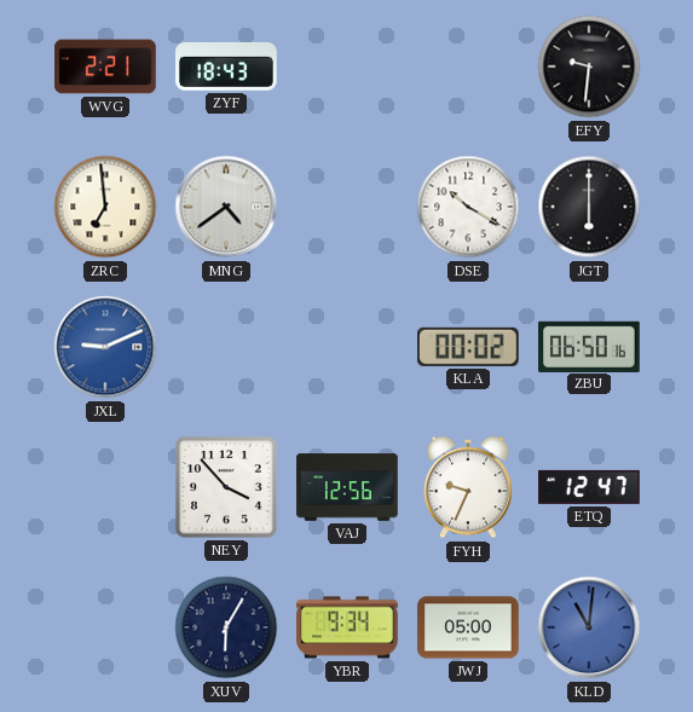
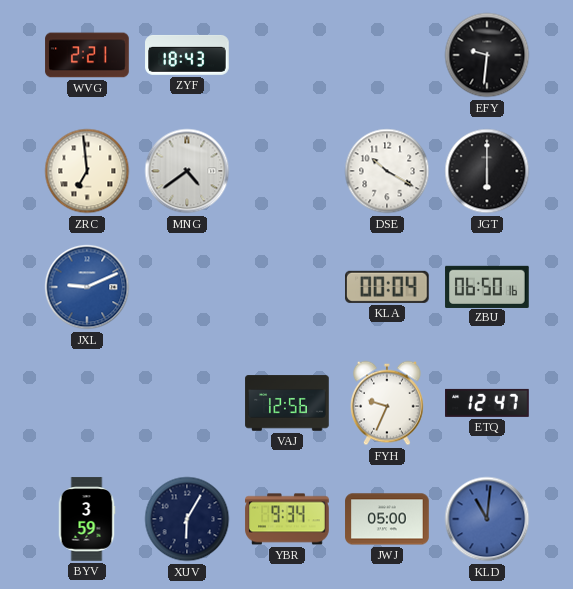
KLA: 00:02 -> 00:04 (388, 287)
NEY: 3:53 -> none (226, 487)
BYV: none -> 3:59 (87, 519)
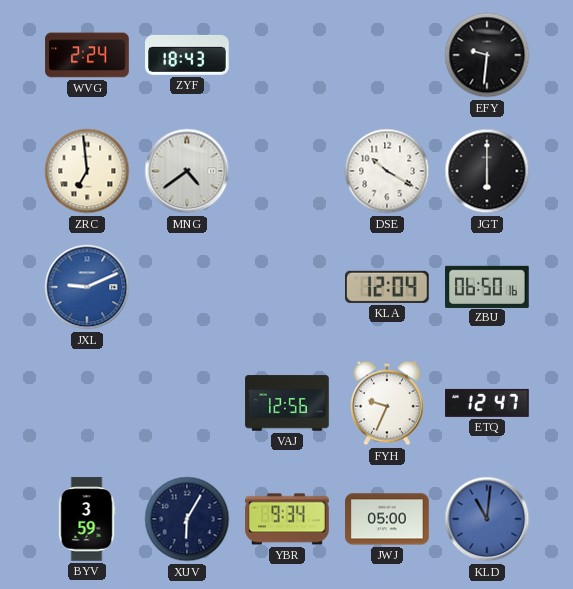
WVG: 2:21 -> 2:24 (87, 55)
KLA: 00:04 -> 12:04 (388, 287)
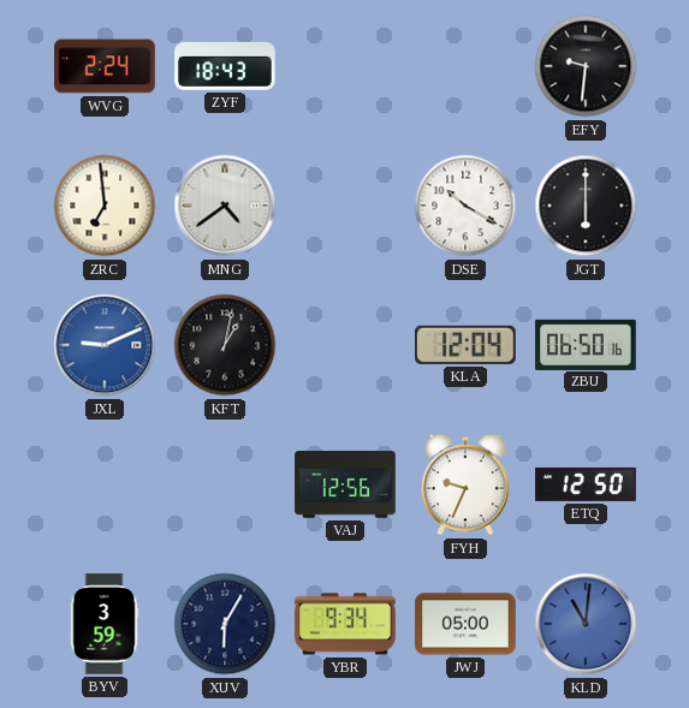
KFT: none -> 1:02 (225, 345)
ETQ: 12:47 -> 12:50 (586, 484)
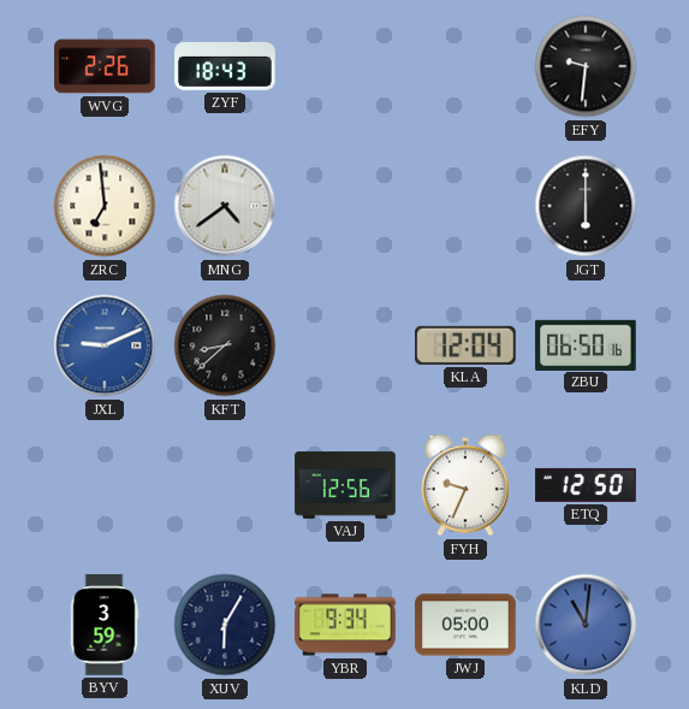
WVG: 2:24 -> 2:26 (105, 66)
DSE: 10:20 -> none (465, 206)
KFT: 1:02 -> 8:38 (225, 345)
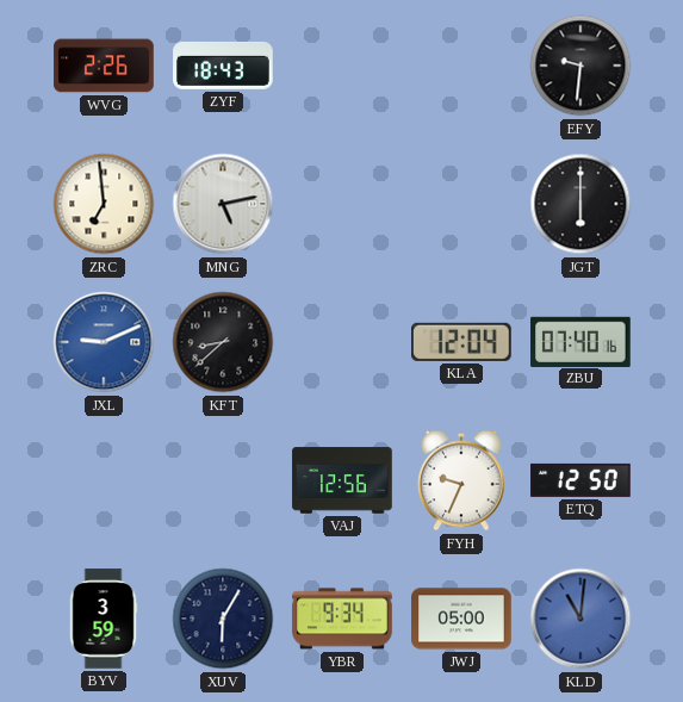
MNG: 4:39 -> 5:13 (223, 204)
ZBU: 06:50 -> 07:40 (580, 341)
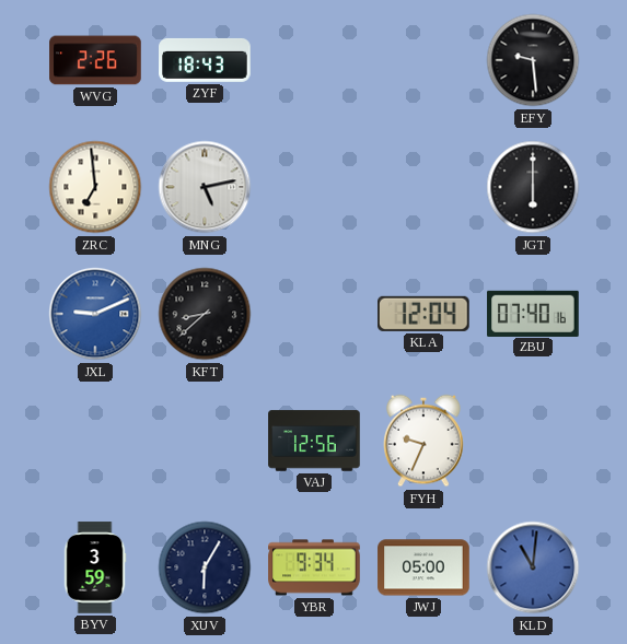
EFY: 9:31 -> 9:29 (533, 60)
ETQ: 12:50 -> none (580, 480)
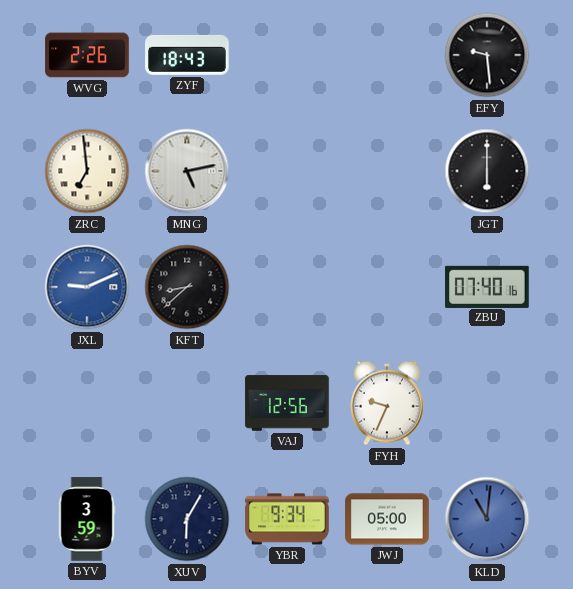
KLA: 12:04 -> none (425, 314)
